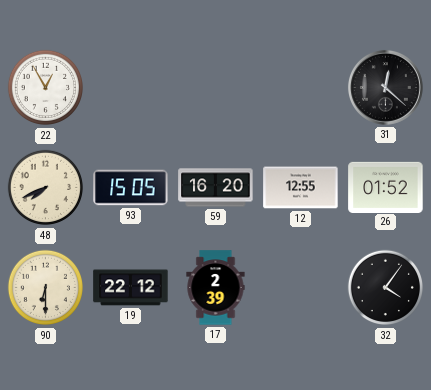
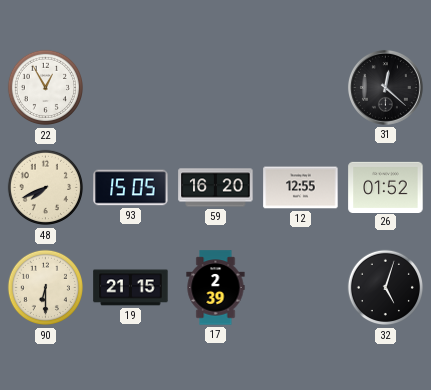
19: 22:12 -> 21:15 (131, 288)
32: 4:06 -> 5:03 (386, 288)
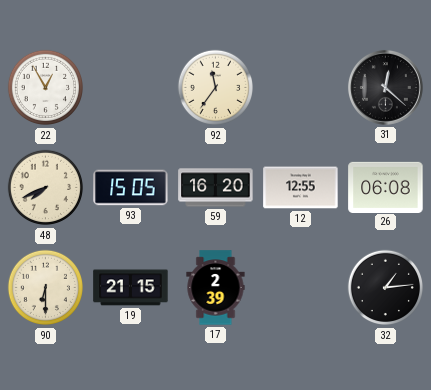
92: none -> 11:36 (216, 88)
26: 01:52 -> 06:08 (386, 187)
32: 5:03 -> 1:14 (386, 288)
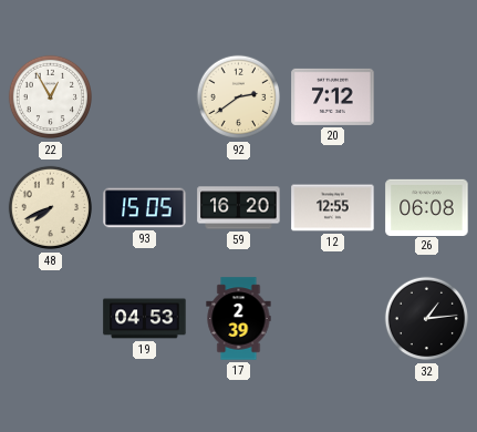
92: 11:36 -> 2:39 (239, 97)
20: none -> 7:12 (333, 96)
31: 12:22 -> none (385, 87)
90: 6:30 -> none (46, 288)
19: 21:15 -> 04:53 (145, 319)
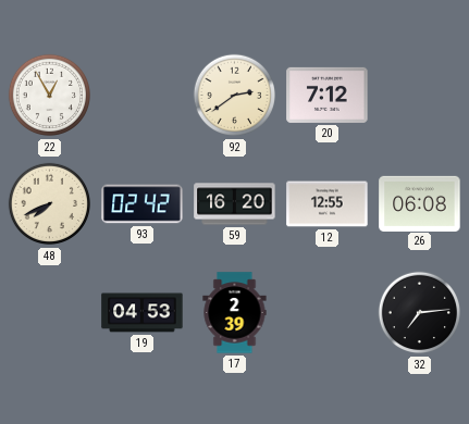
93: 15:05 -> 02:42 (143, 204)
32: 1:14 -> 7:14 (420, 313)
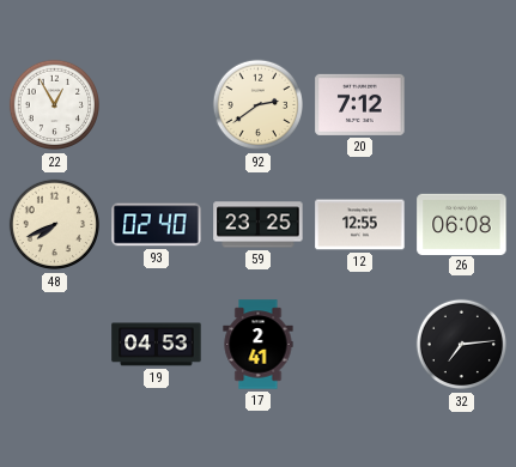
93: 02:42 -> 02:40 (157, 225)
59: 16:20 -> 23:25 (259, 225)
17: 2:39 -> 2:41 (259, 345)
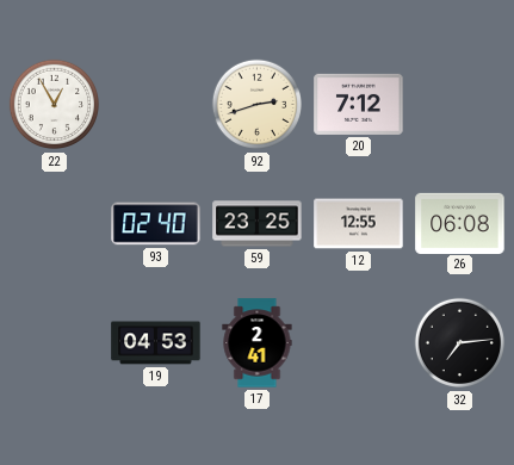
92: 2:39 -> 2:42 (258, 105)
48: 7:41 -> none (55, 225)
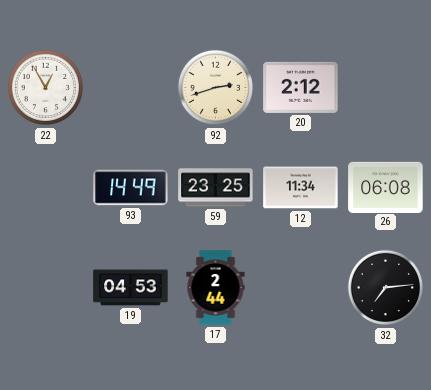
20: 7:12 -> 2:12 (301, 87)
93: 02:40 -> 14:49 (131, 188)
12: 12:55 -> 11:34 (301, 188)
17: 2:41 -> 2:44 (216, 288)
